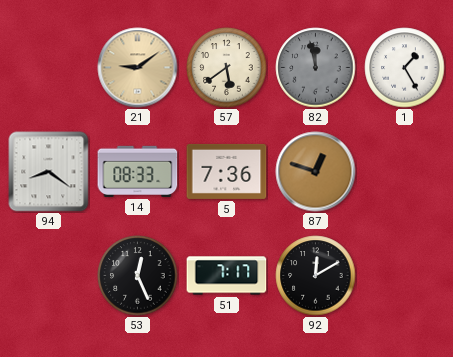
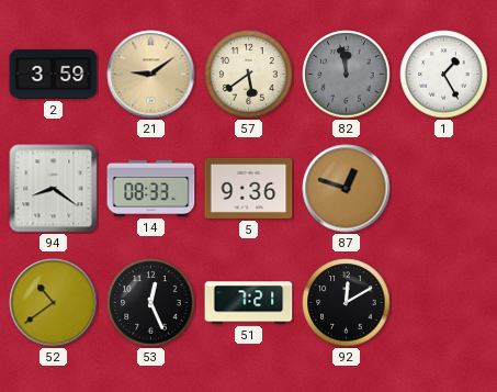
2: none -> 3:59 (54, 74)
5: 7:36 -> 9:36 (249, 188)
52: none -> 10:39 (54, 303)
51: 7:17 -> 7:21 (249, 303)
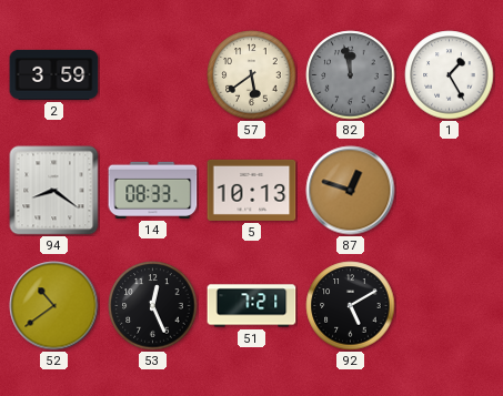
21: 9:09 -> none (151, 75)
5: 9:36 -> 10:13 (252, 190)
92: 12:10 -> 5:10 (351, 306)
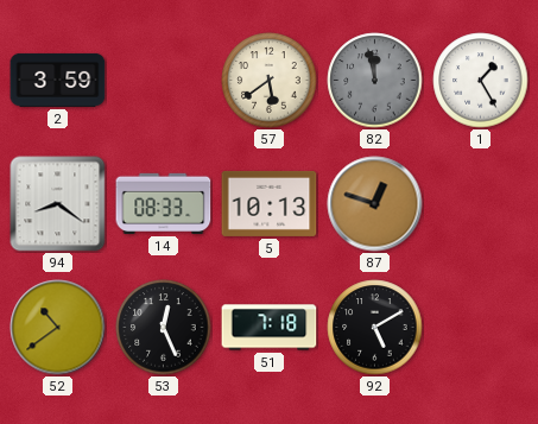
51: 7:21 -> 7:18 (270, 328)
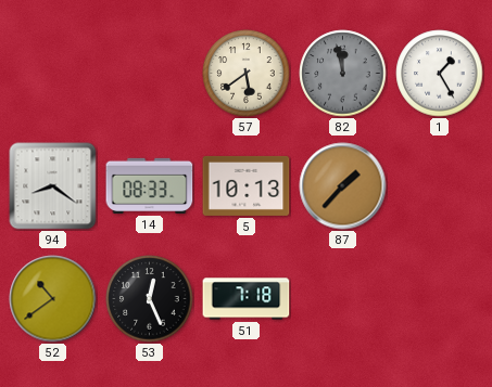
2: 3:59 -> none (58, 80)
87: 12:48 -> 1:37 (343, 186)
92: 5:10 -> none (375, 328)
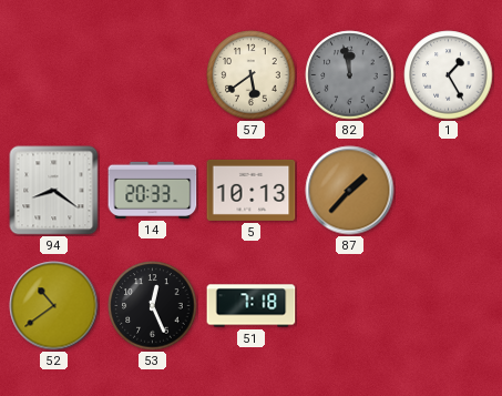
14: 08:33 -> 20:33 (153, 190)
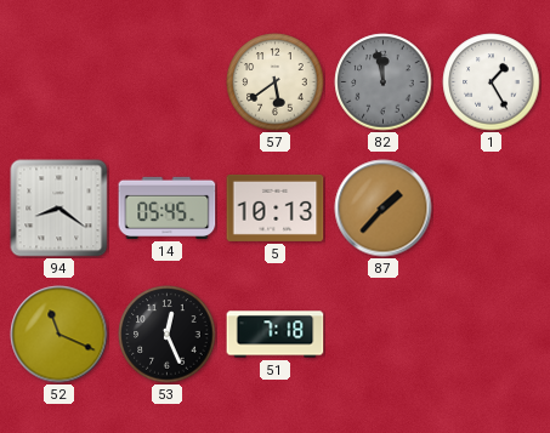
14: 20:33 -> 05:45 (168, 207)
52: 10:39 -> 11:19 (59, 335)
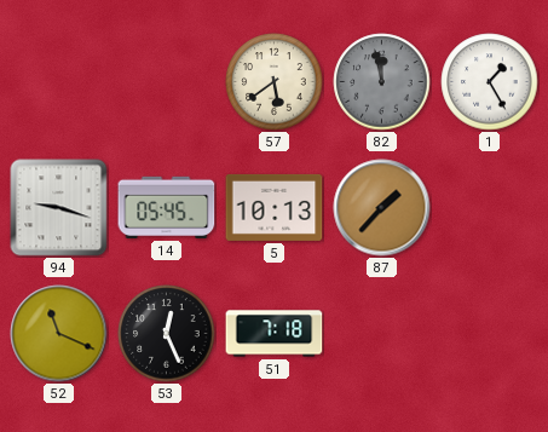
94: 8:21 -> 9:18 (59, 208)
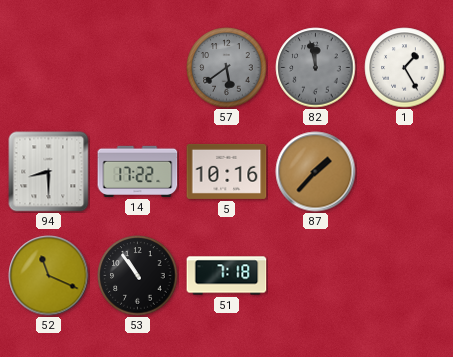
57 dial: cream -> grey (227, 68)
94: 9:18 -> 8:30 (49, 172)
14: 05:45 -> 17:22 (138, 171)
5: 10:13 -> 10:16 (227, 171)
53: 12:26 -> 10:54 (138, 276)
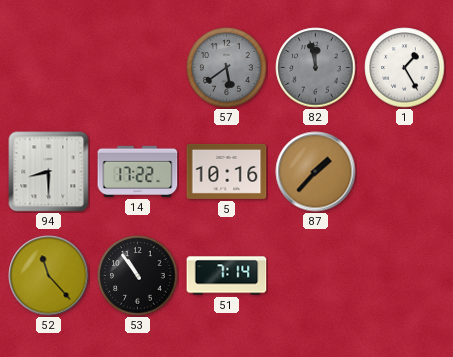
52: 11:19 -> 11:23 (49, 276)
51: 7:18 -> 7:14 (227, 276)
